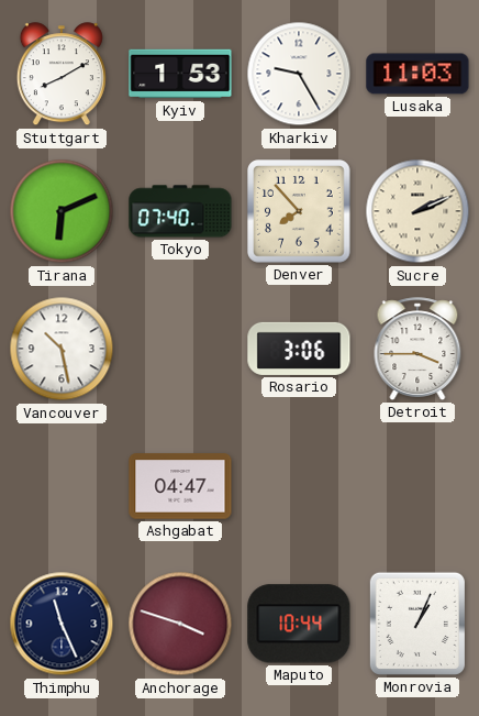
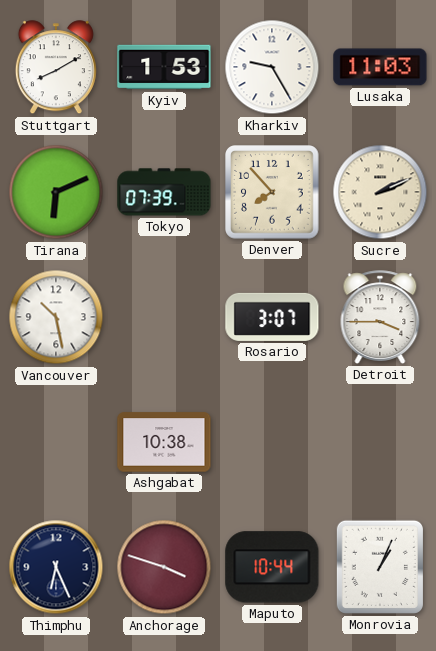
Tokyo: 07:40 -> 07:39 (164, 192)
Rosario: 3:06 -> 3:07 (272, 317)
Ashgabat: 04:47 -> 10:38 (164, 442)
Thimphu: 11:26 -> 6:26 (56, 567)
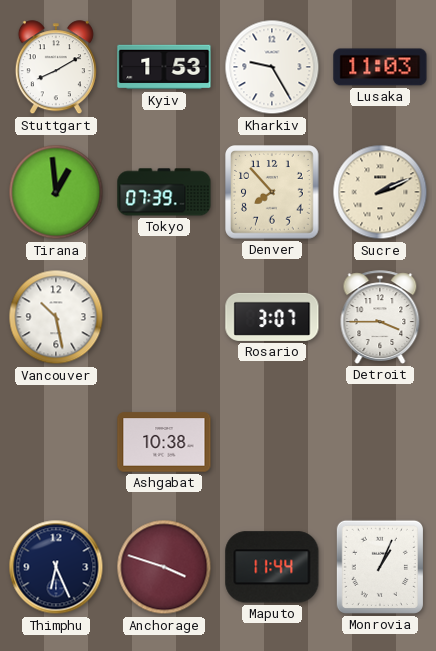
Tirana: 6:11 -> 12:59 (56, 192)
Maputo: 10:44 -> 11:44 (272, 567)
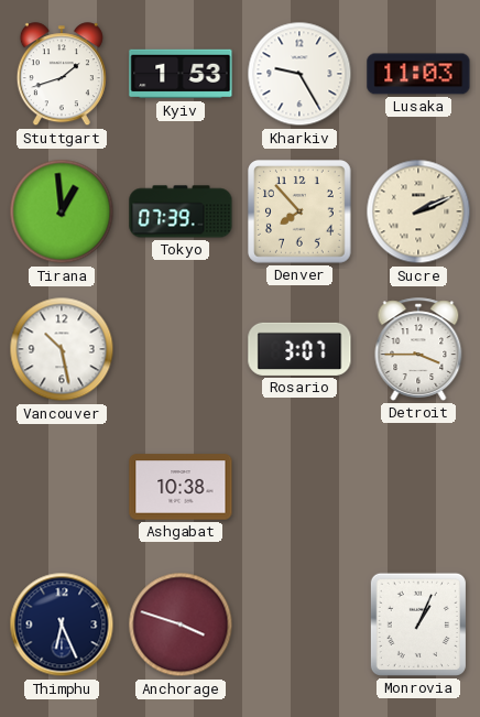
Stuttgart: 8:10 -> 1:42 (62, 75)
Maputo: 11:44 -> none (272, 567)
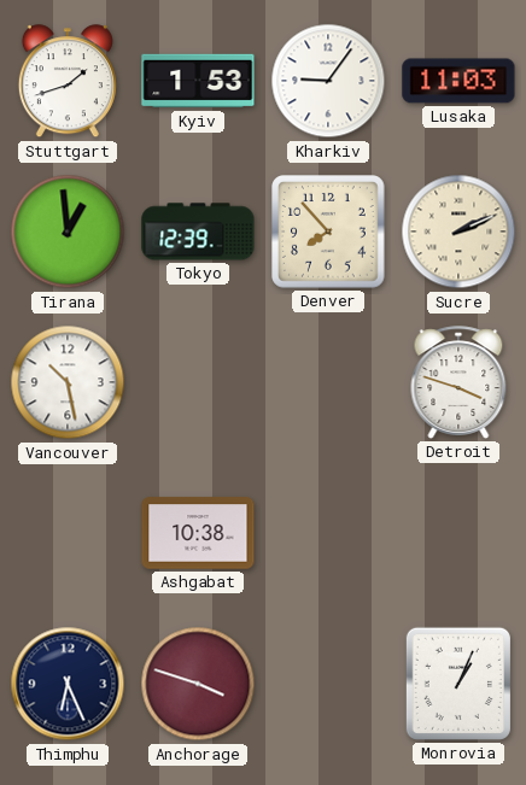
Kharkiv: 9:25 -> 9:06 (328, 81)
Tokyo: 07:39 -> 12:39 (198, 232)
Rosario: 3:07 -> none (299, 349)
Detroit: 3:45 -> 3:48 (458, 382)
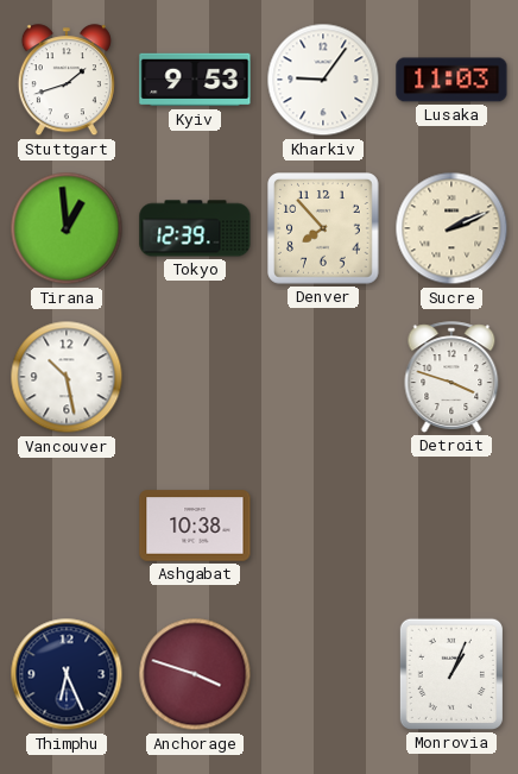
Kyiv: 1:53 -> 9:53 (195, 80)
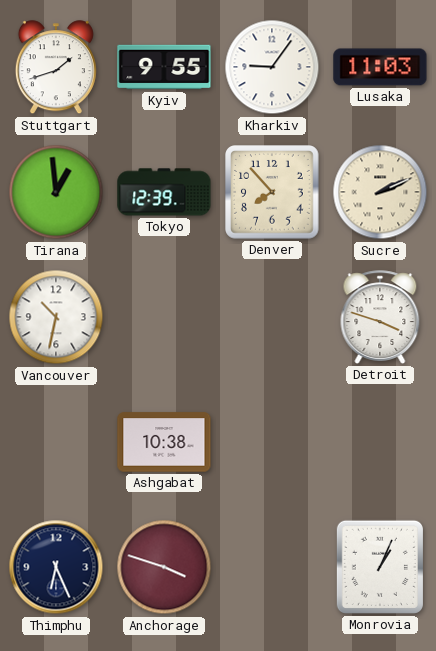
Kyiv: 9:53 -> 9:55 (164, 67)
Vancouver: 10:28 -> 10:32 (56, 317)
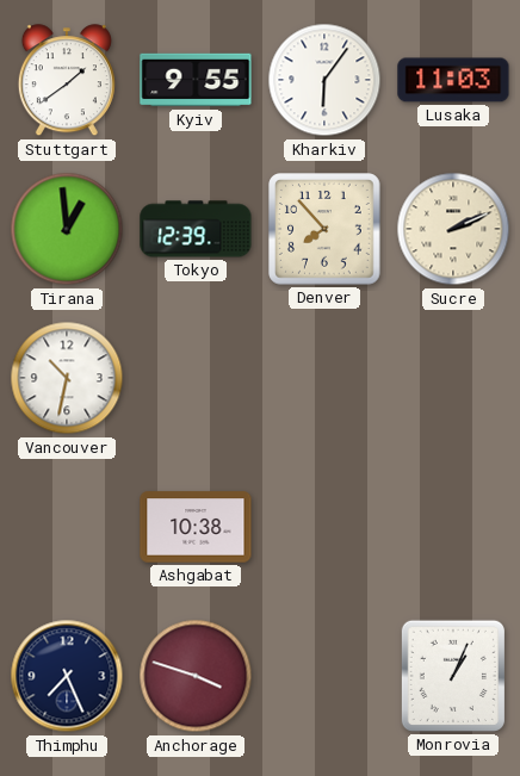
Stuttgart: 1:42 -> 1:39 (67, 81)
Kharkiv: 9:06 -> 6:06 (324, 80)
Detroit: 3:48 -> none (380, 317)
Thimphu: 6:26 -> 7:26 (67, 676)
